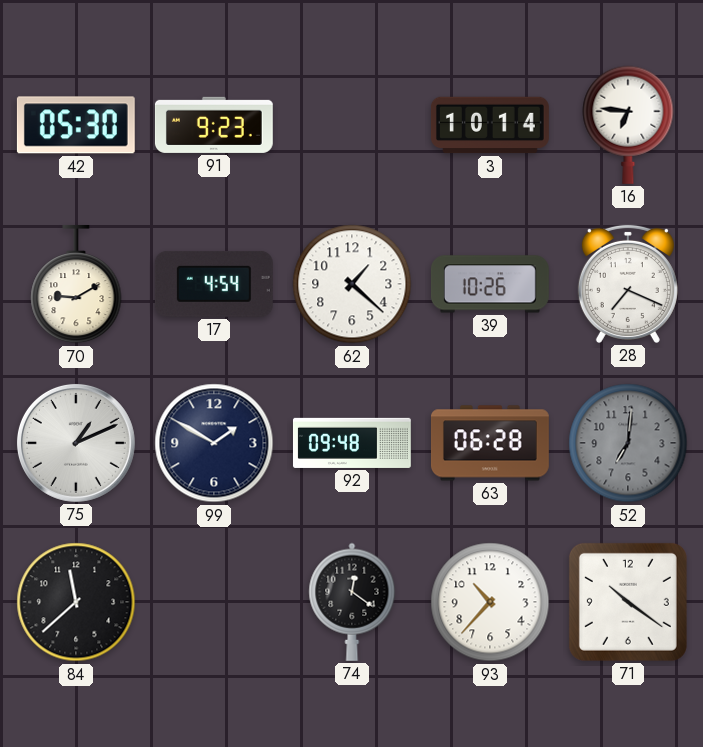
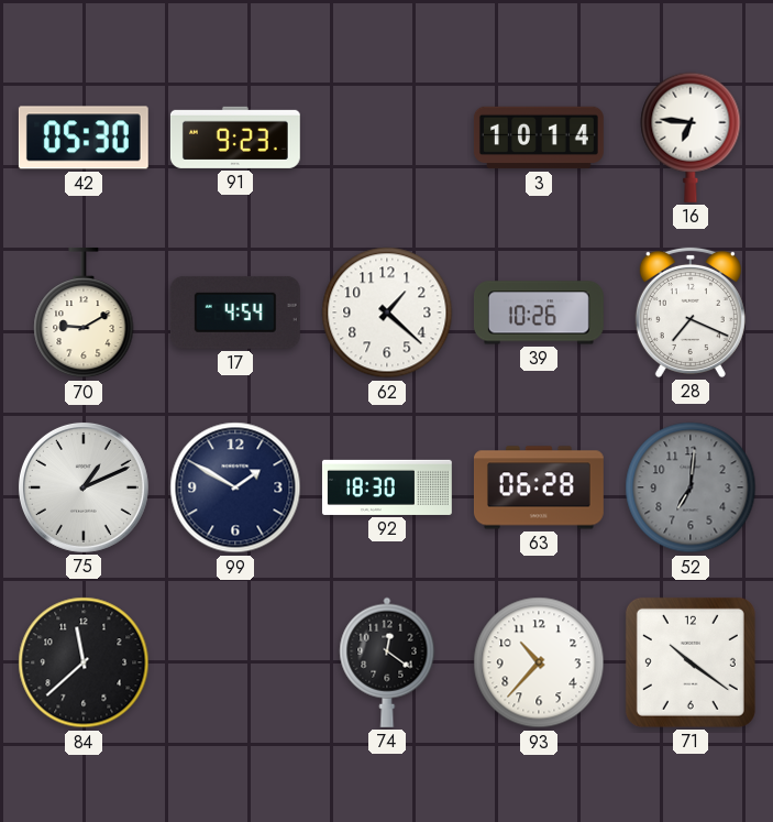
92: 09:48 -> 18:30 (387, 487)
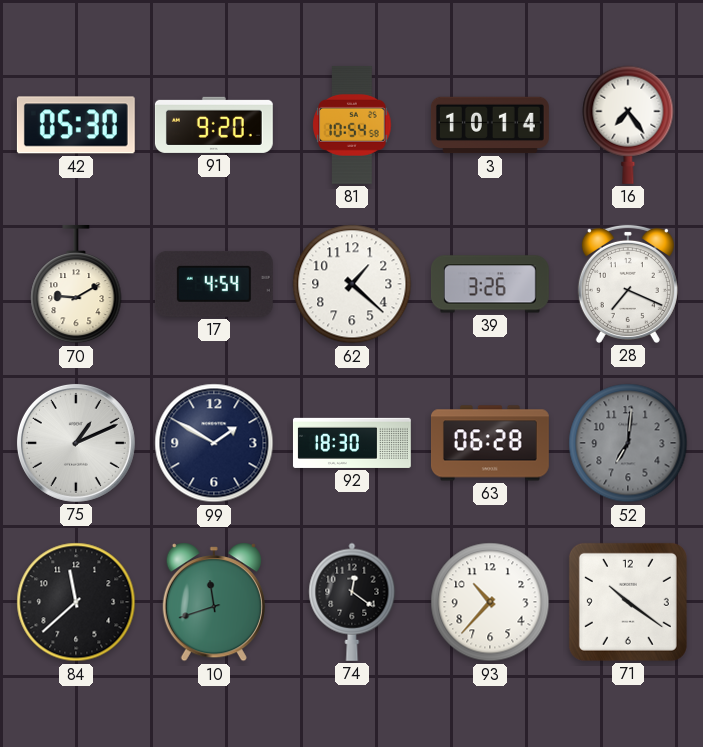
91: 9:23 -> 9:20 (214, 125)
81: none -> 10:54 (352, 125)
16: 6:46 -> 7:24 (628, 125)
39: 10:26 -> 3:26 (490, 284)
10: none -> 11:42 (214, 602)
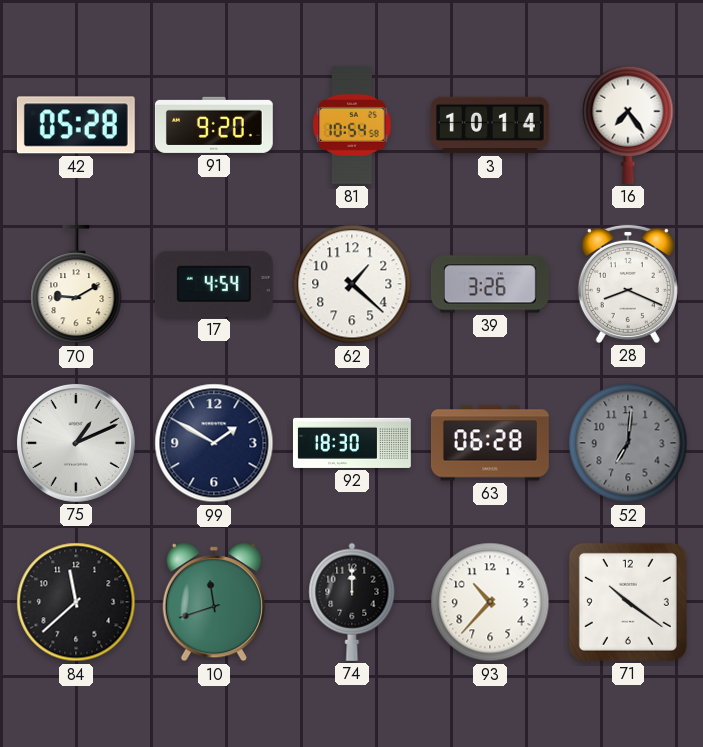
42: 05:30 -> 05:28 (76, 125)
28: 7:19 -> 8:19 (628, 284)
74: 12:21 -> 12:00 (352, 602)
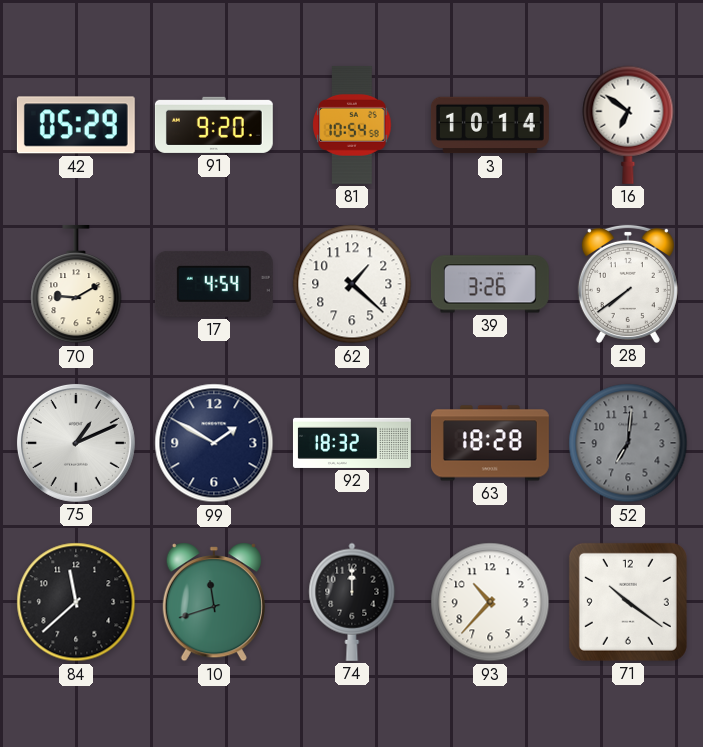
42: 05:28 -> 05:29 (76, 125)
16: 7:24 -> 6:51 (628, 125)
28: 8:19 -> 7:39 (628, 284)
92: 18:30 -> 18:32 (352, 443)
63: 06:28 -> 18:28 (490, 443)
